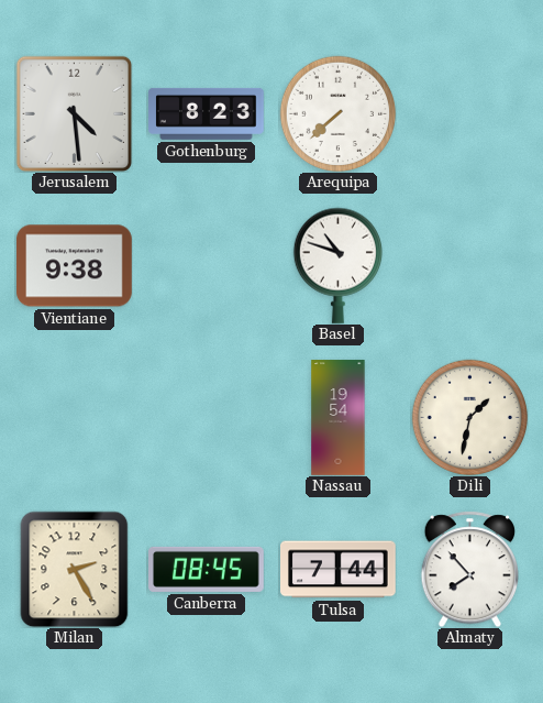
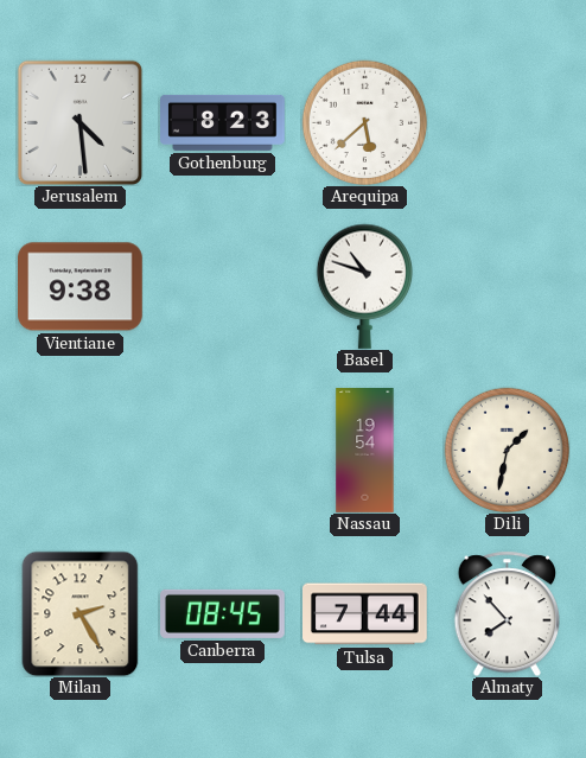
Arequipa: 7:38 -> 5:38 (364, 122)
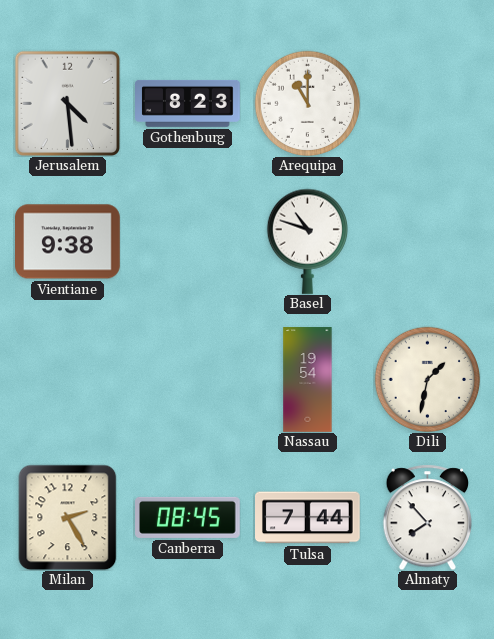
Arequipa: 5:38 -> 11:00 (307, 103)
